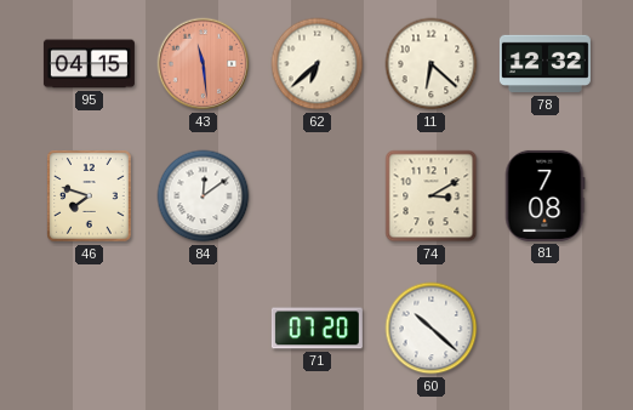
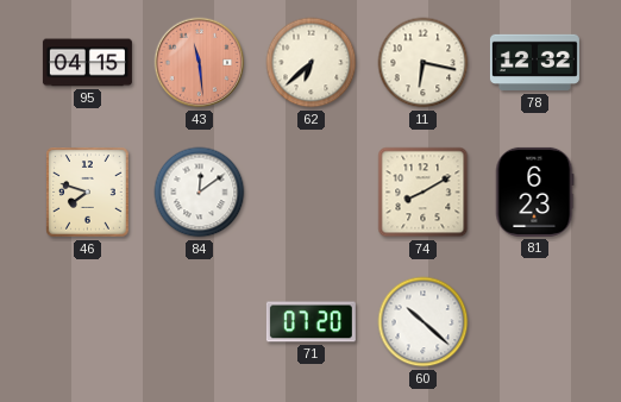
11: 6:22 -> 6:17 (424, 63)
74: 3:10 -> 8:10 (424, 193)
81: 7:08 -> 6:23 (534, 191)
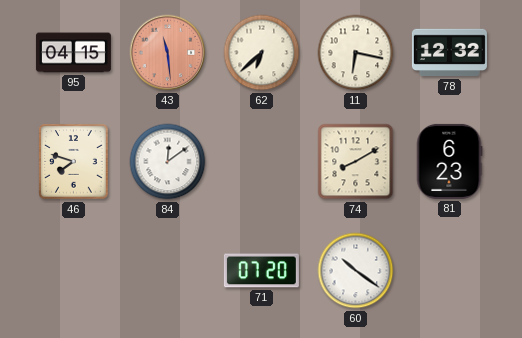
60: 10:22 -> 10:21 (356, 271)
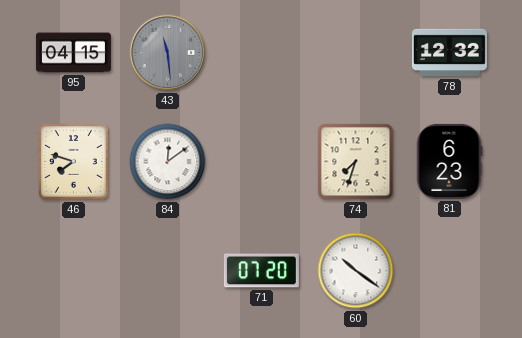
43 dial: salmon -> grey (168, 53)
62: 6:38 -> none (262, 53)
11: 6:17 -> none (356, 53)
74: 8:10 -> 7:33 (356, 162)
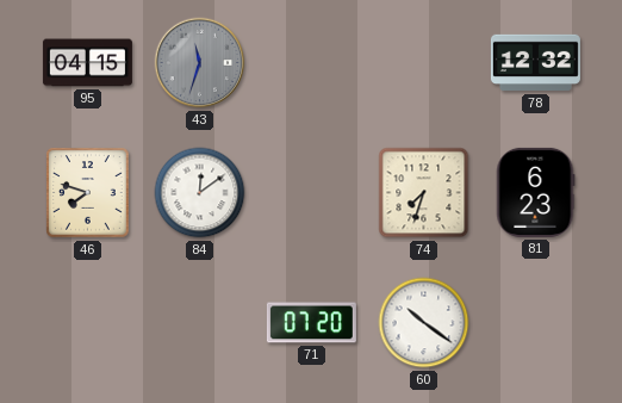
43: 11:29 -> 11:33 (200, 63)
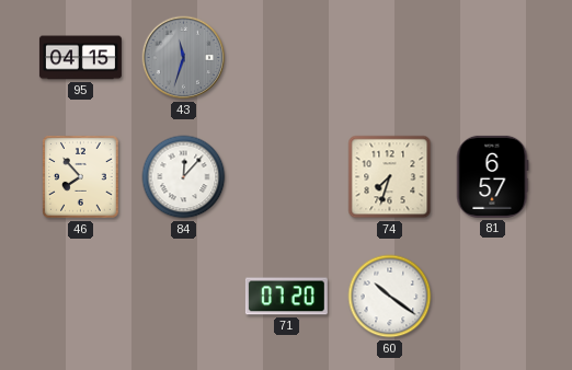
78: 12:32 -> none (535, 63)
46: 7:48 -> 7:53 (81, 177)
84: 12:09 -> 12:07 (184, 177)
81: 6:23 -> 6:57 (492, 176)
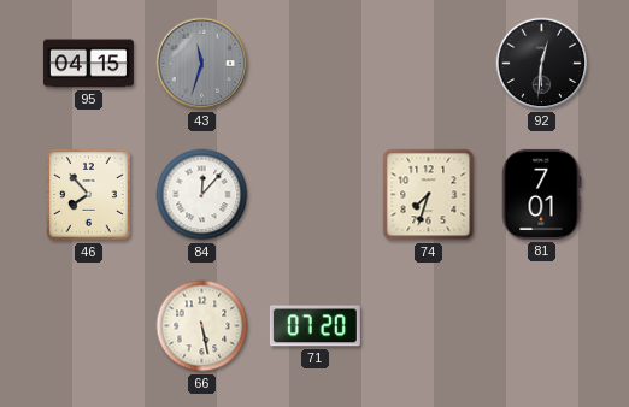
92: none -> 12:31 (542, 64)
81: 6:57 -> 7:01 (541, 194)
66: none -> 5:28 (202, 326)
60: 10:21 -> none (390, 297)
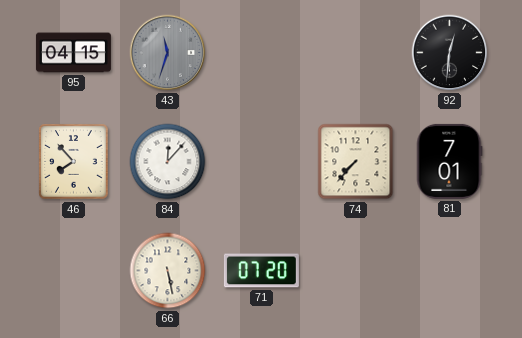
74: 7:33 -> 7:37 (356, 162)
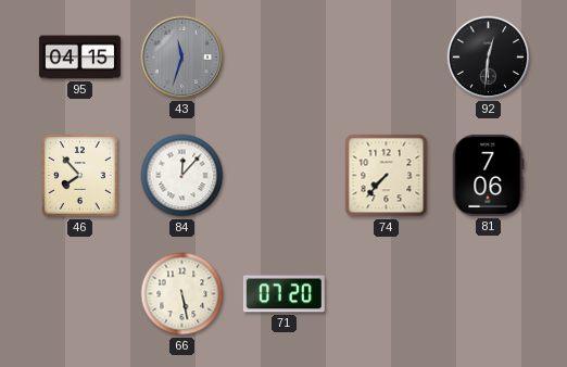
81: 7:01 -> 7:06 (488, 175)
